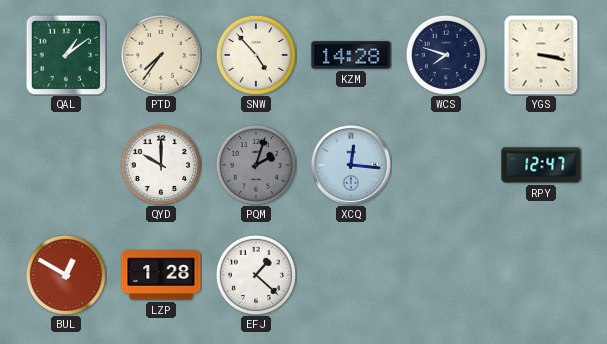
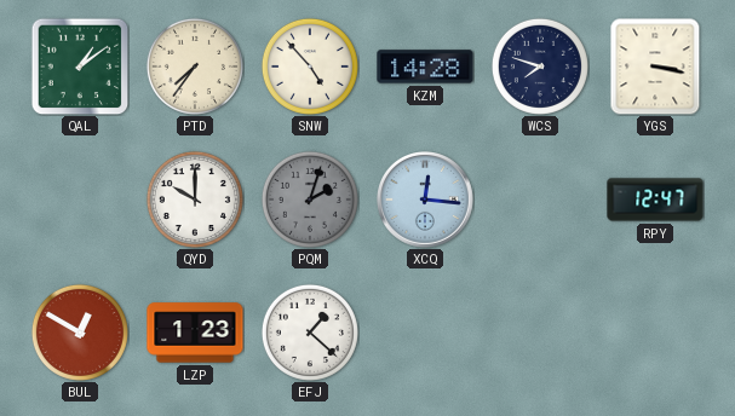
LZP: 1:28 -> 1:23 (195, 333)
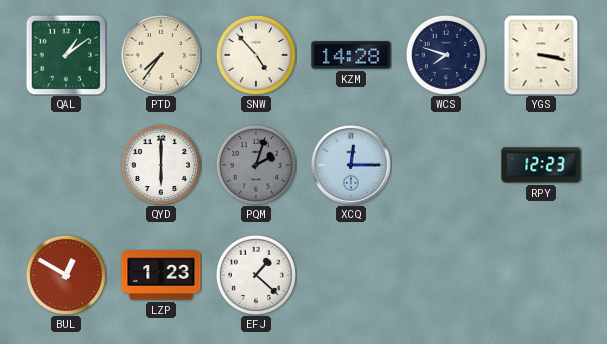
QYD: 10:00 -> 6:00 (161, 165)
XCQ: 12:16 -> 12:15 (352, 166)
RPY: 12:47 -> 12:23 (541, 165)
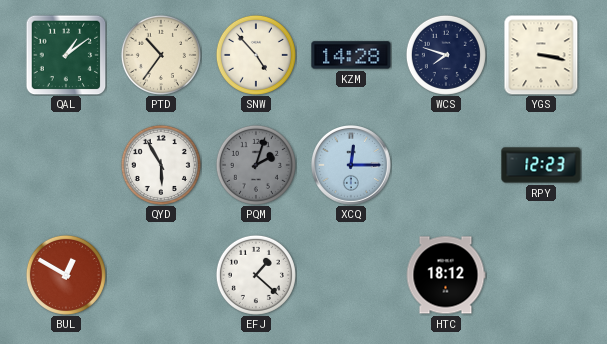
PTD: 7:36 -> 10:36 (161, 55)
QYD: 6:00 -> 5:55 (161, 165)
LZP: 1:23 -> none (161, 275)
HTC: none -> 18:12 (446, 275)
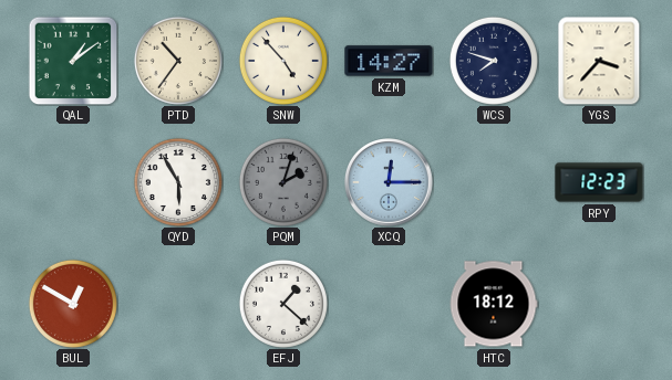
KZM: 14:28 -> 14:27 (389, 61)
YGS: 3:17 -> 3:37 (599, 61)
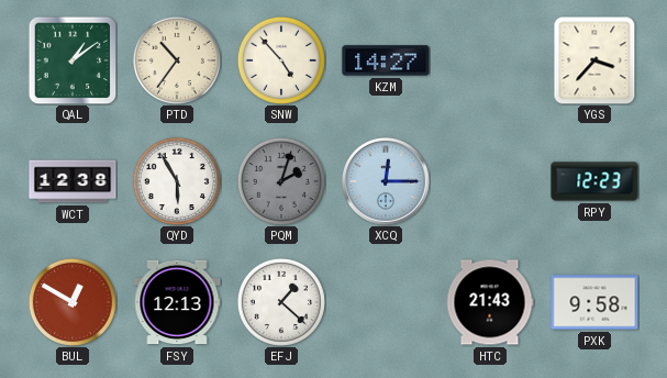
WCS: 7:48 -> none (494, 61)
WCT: none -> 12:38 (73, 181)
FSY: none -> 12:13 (177, 302)
HTC: 18:12 -> 21:43 (490, 302)
PXK: none -> 9:58 (594, 302)
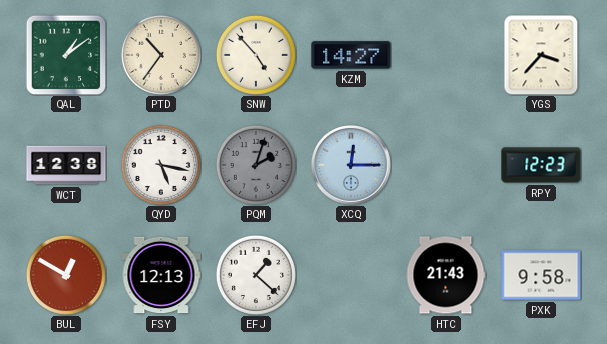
QYD: 5:55 -> 5:17 (161, 165)
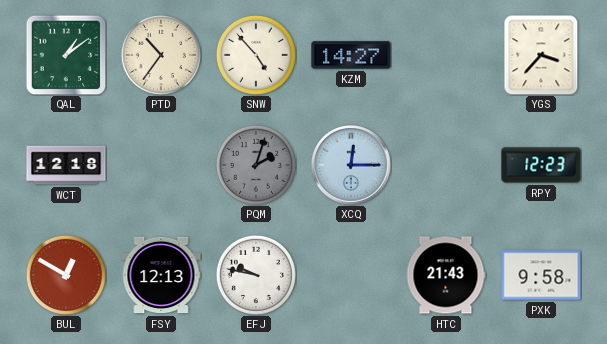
WCT: 12:38 -> 12:18 (66, 165)
QYD: 5:17 -> none (161, 165)
EFJ: 1:22 -> 9:47 (256, 275)
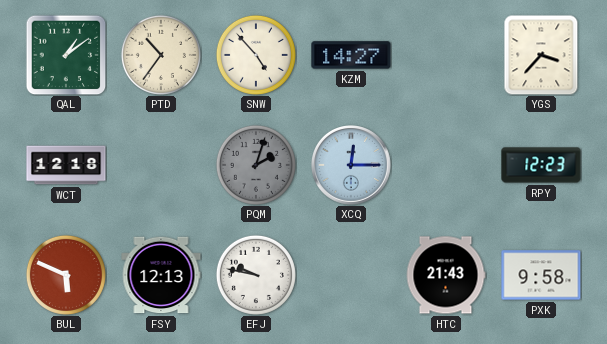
BUL: 12:50 -> 5:49 (66, 275)
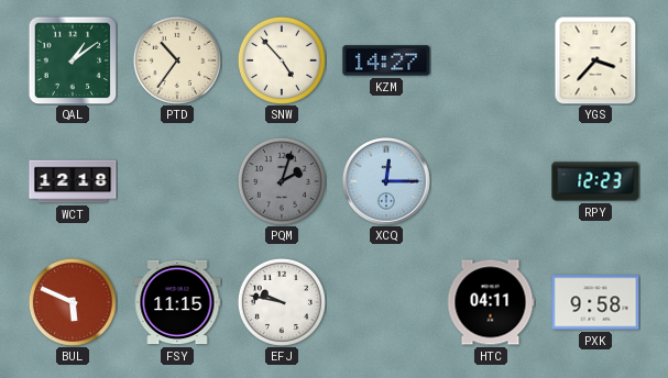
FSY: 12:13 -> 11:15 (177, 302)
HTC: 21:43 -> 04:11 (491, 302)
